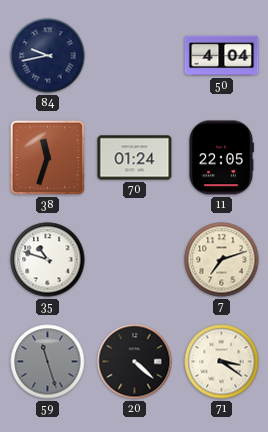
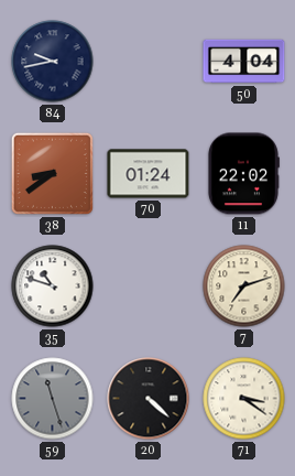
38: 11:33 -> 8:39 (52, 173)
11: 22:05 -> 22:02 (243, 174)
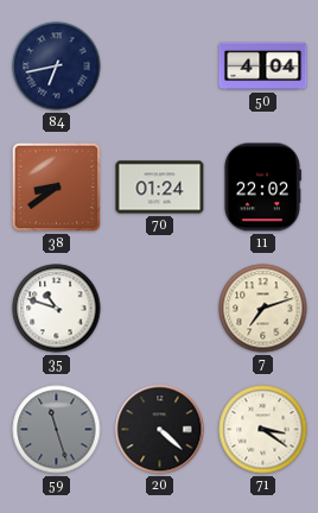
84: 9:43 -> 6:43 (57, 66)
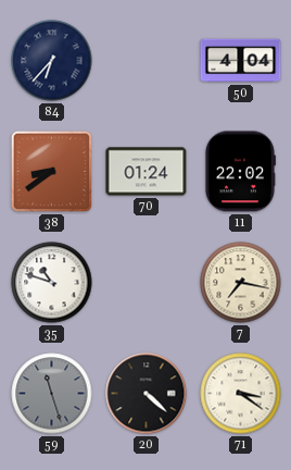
84: 6:43 -> 6:37 (52, 61)
7: 7:12 -> 7:17 (241, 283)
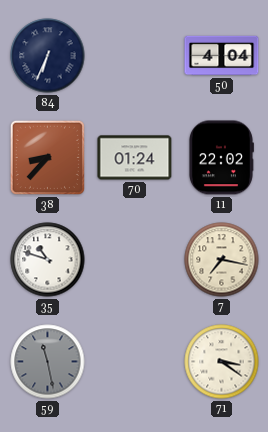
84: 6:37 -> 6:34 (48, 56)
38: 8:39 -> 8:37 (47, 157)
59: 11:27 -> 11:28 (48, 362)
20: 4:22 -> none (147, 394)
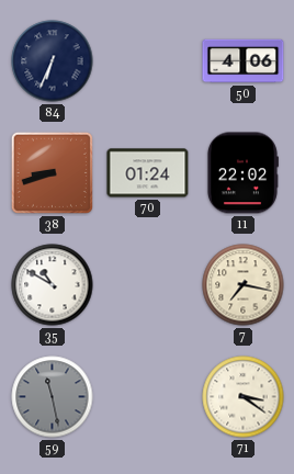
50: 4:04 -> 4:06 (244, 61)
38: 8:37 -> 8:42 (52, 172)
35: 10:48 -> 10:50 (53, 285)
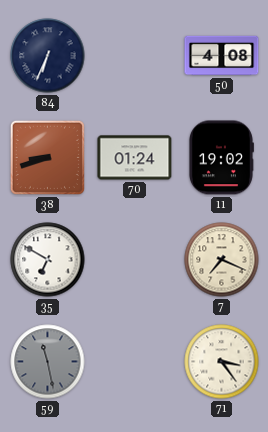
50: 4:06 -> 4:08 (222, 56)
11: 22:02 -> 19:02 (221, 158)
35: 10:50 -> 6:50 (48, 260)
7: 7:17 -> 7:19 (222, 260)
71: 3:21 -> 3:24 (222, 362)
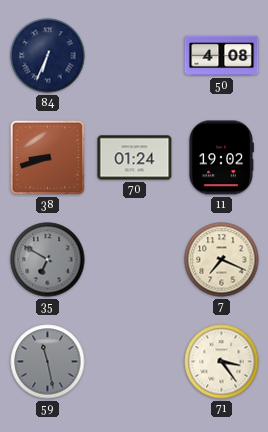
35 dial: white -> grey (48, 260)
